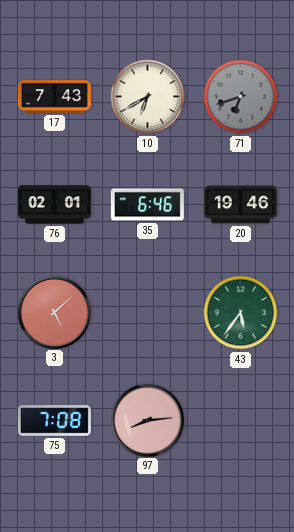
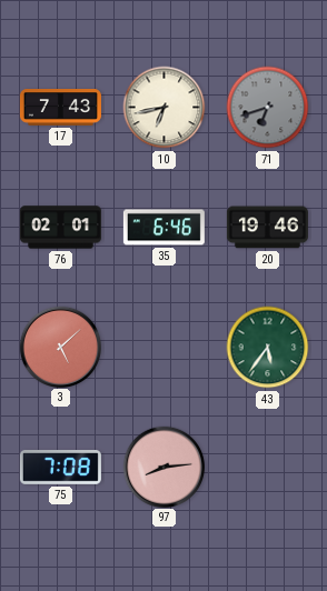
10: 6:40 -> 6:43 (165, 108)
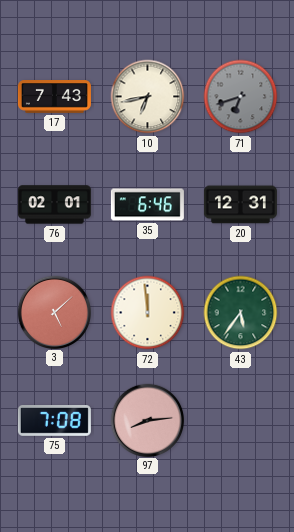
20: 19:46 -> 12:31 (240, 205)
72: none -> 11:59 (148, 313)
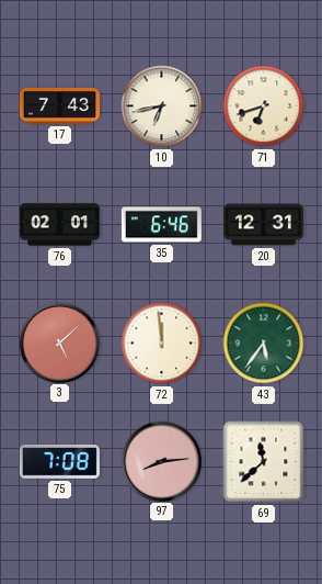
71 dial: grey -> cream (264, 106)
69: none -> 11:38 (264, 462)
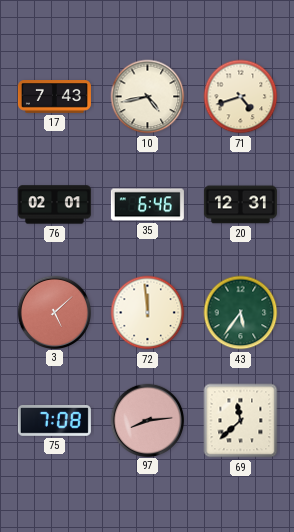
10: 6:43 -> 4:43 (148, 97)
71: 6:42 -> 4:42 (241, 97)
